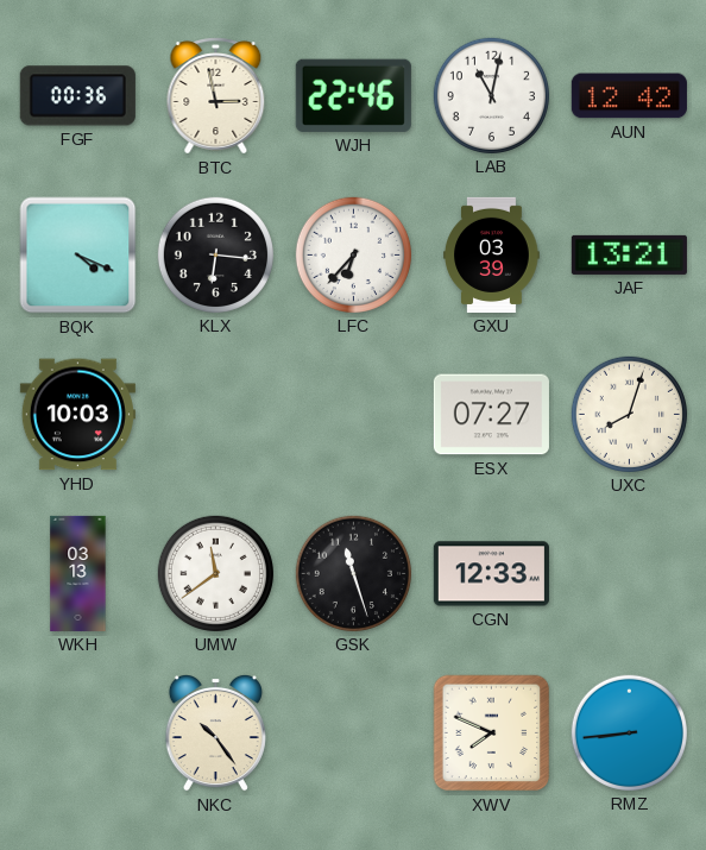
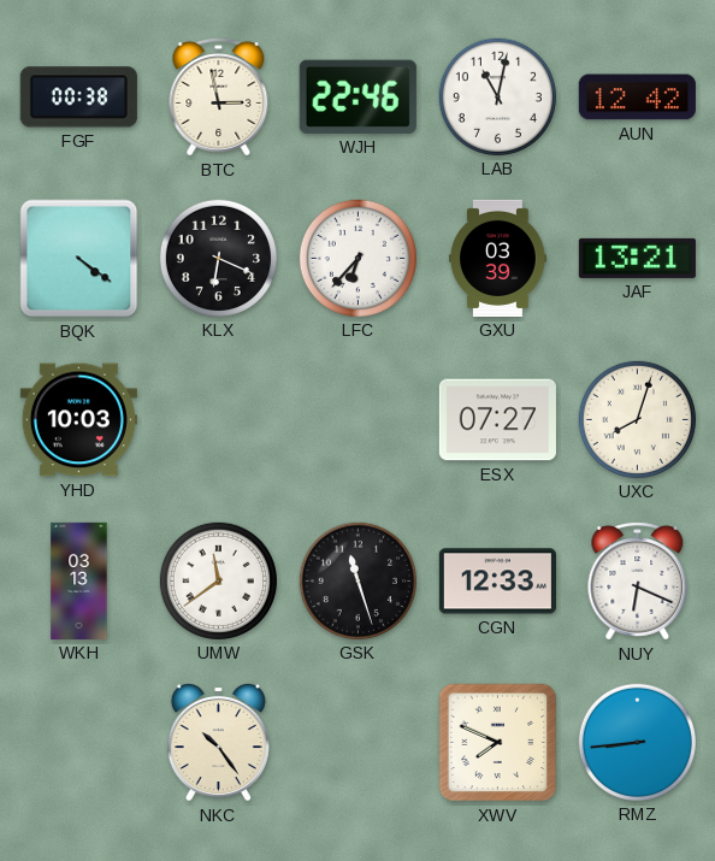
FGF: 00:36 -> 00:38 (78, 98)
BQK: 4:19 -> 4:21 (79, 259)
KLX: 6:16 -> 6:19 (218, 258)
NUY: none -> 6:19 (638, 582)
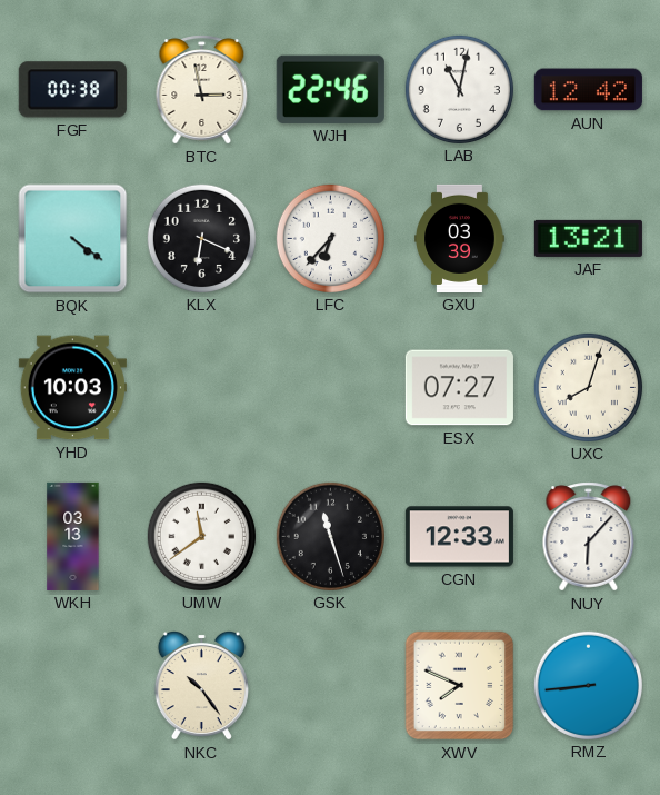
NUY: 6:19 -> 6:07 (589, 537)
